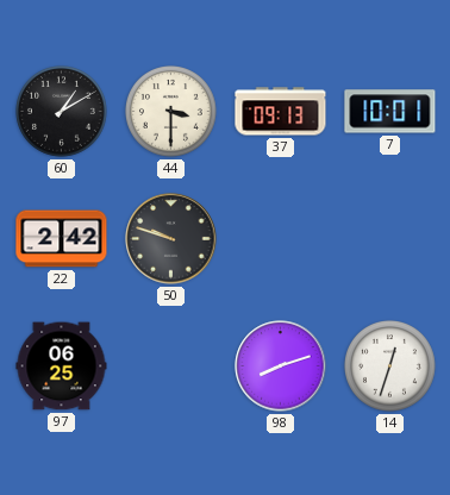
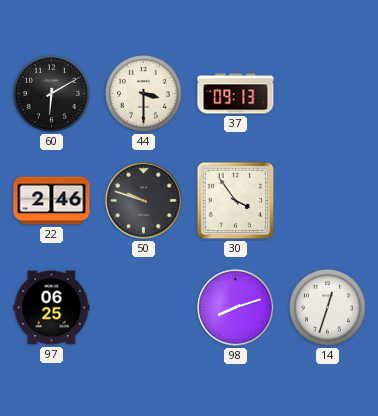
60: 1:10 -> 6:10 (52, 94)
7: 10:01 -> none (390, 112)
22: 2:42 -> 2:46 (52, 201)
30: none -> 3:54 (236, 201)
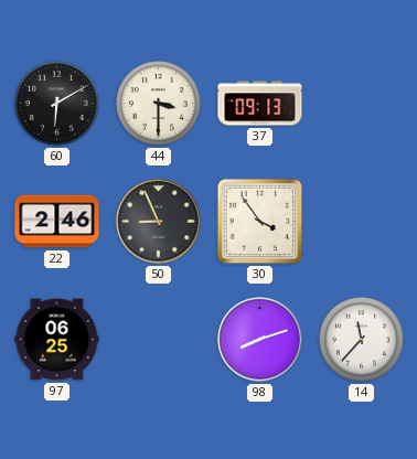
50: 9:48 -> 8:56 (159, 222)
14: 12:33 -> 11:37 (362, 340)
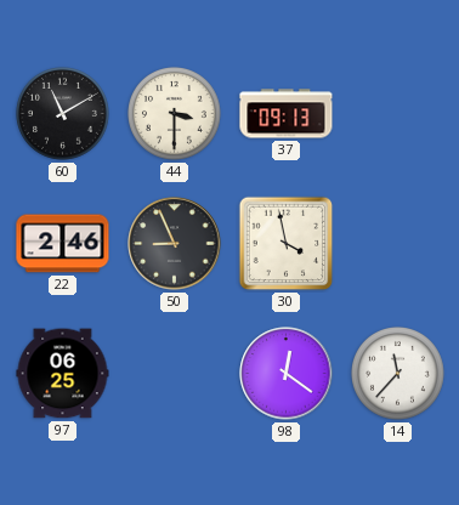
60: 6:10 -> 11:10 (63, 114)
30: 3:54 -> 3:58 (287, 244)
98: 8:12 -> 12:21 (287, 374)
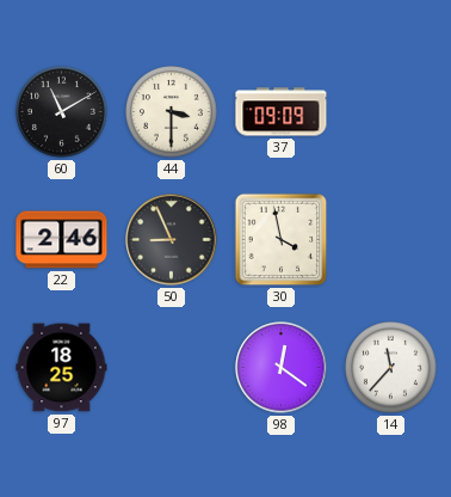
37: 09:13 -> 09:09 (282, 112)
97: 06:25 -> 18:25 (62, 368)
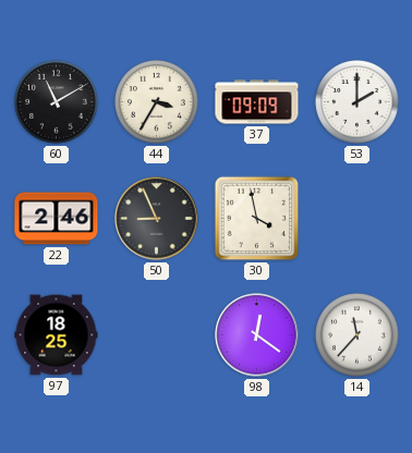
44: 3:30 -> 3:35 (157, 102)
53: none -> 2:00 (358, 102)
